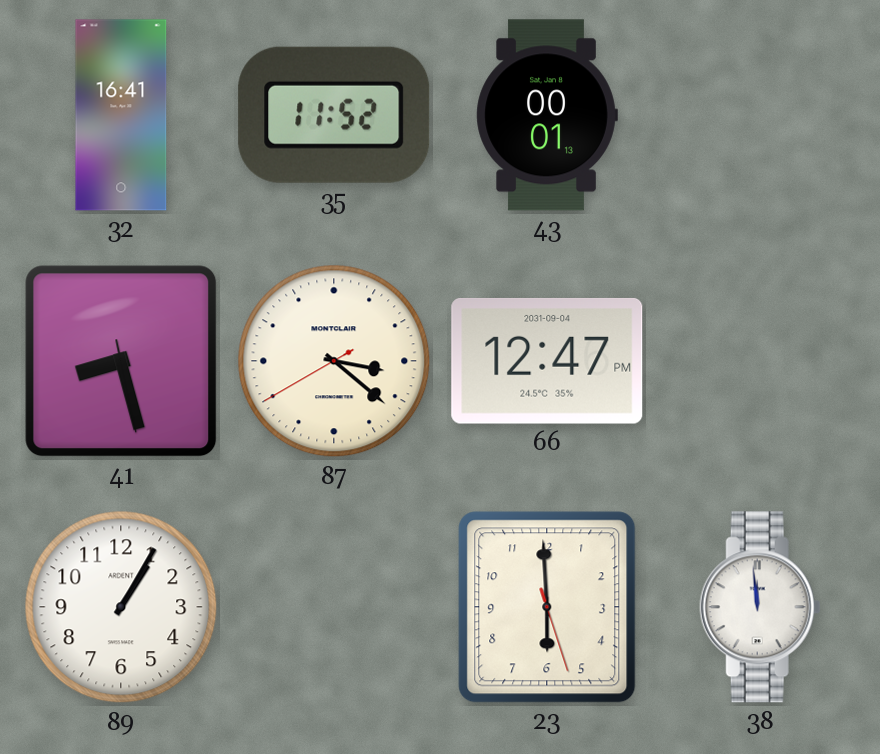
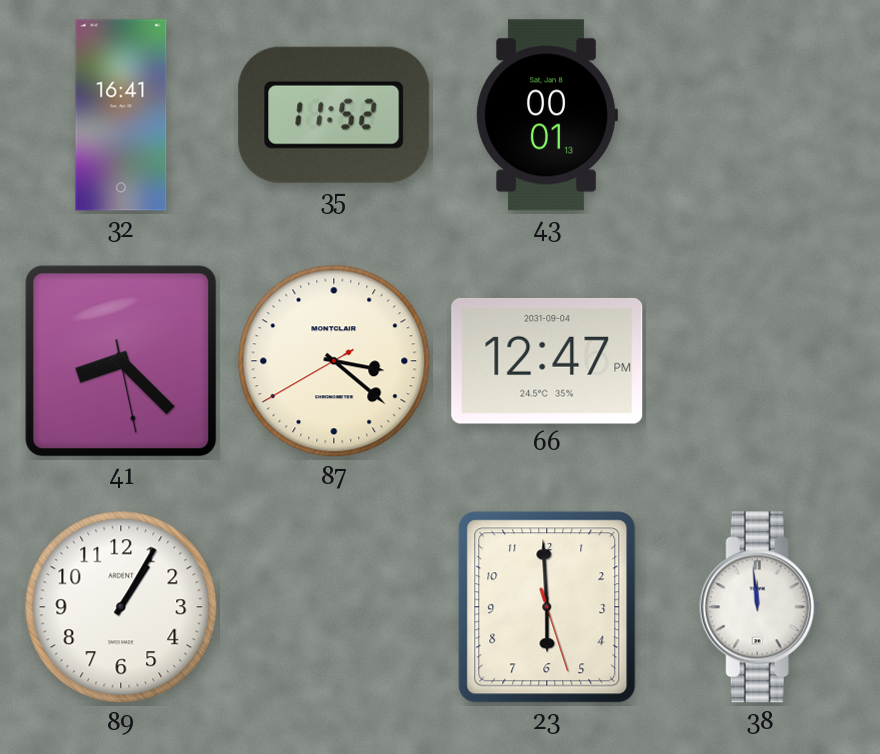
41: 8:27 -> 8:22 (121, 361)
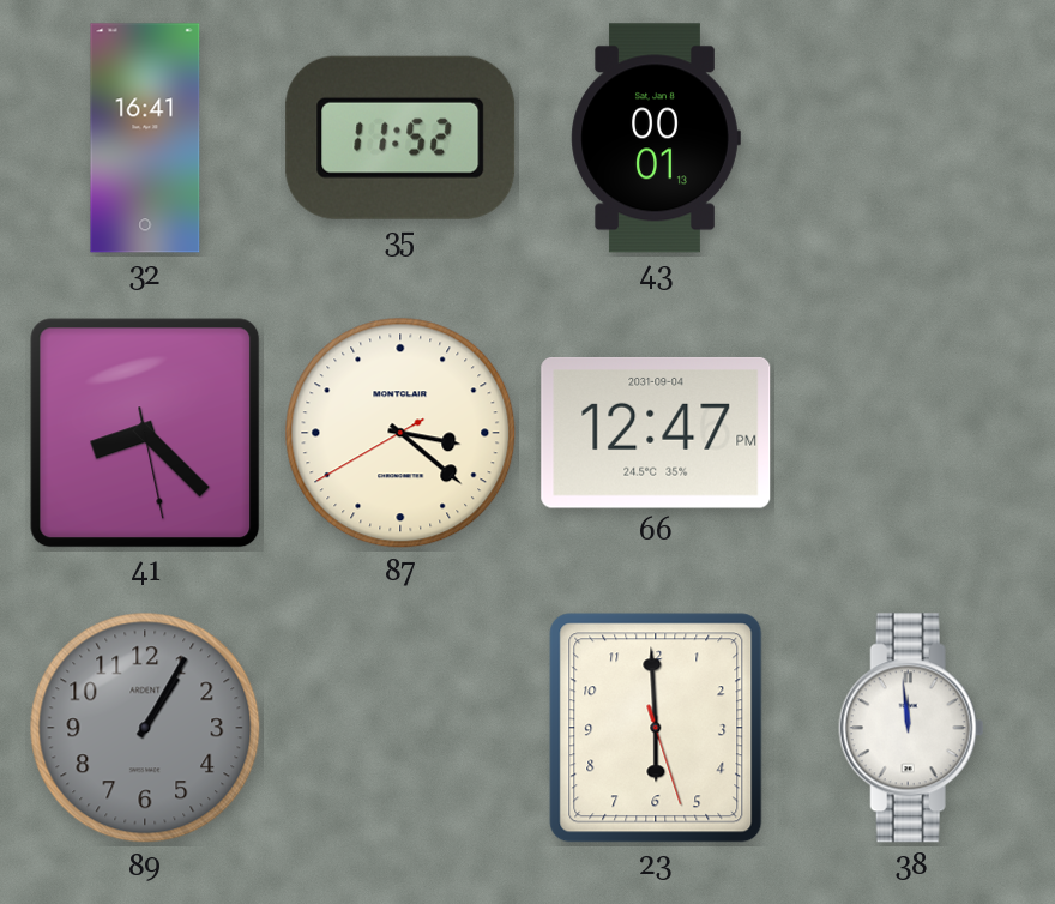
89 dial: white -> grey (145, 728)
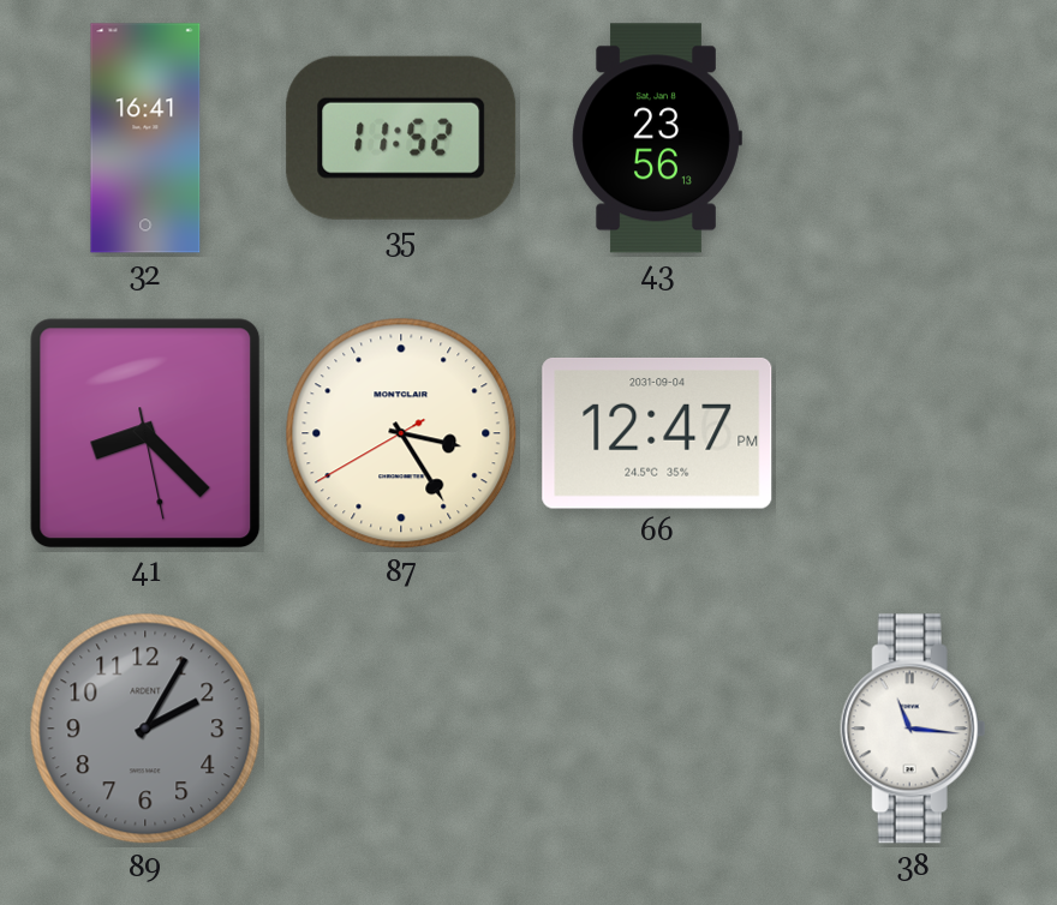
43: 00:01 -> 23:56 (657, 138)
87: 3:21 -> 3:24 (401, 433)
89: 1:05 -> 2:05 (145, 729)
23: 5:59 -> none (656, 728)
38: 11:59 -> 11:16 (913, 729)
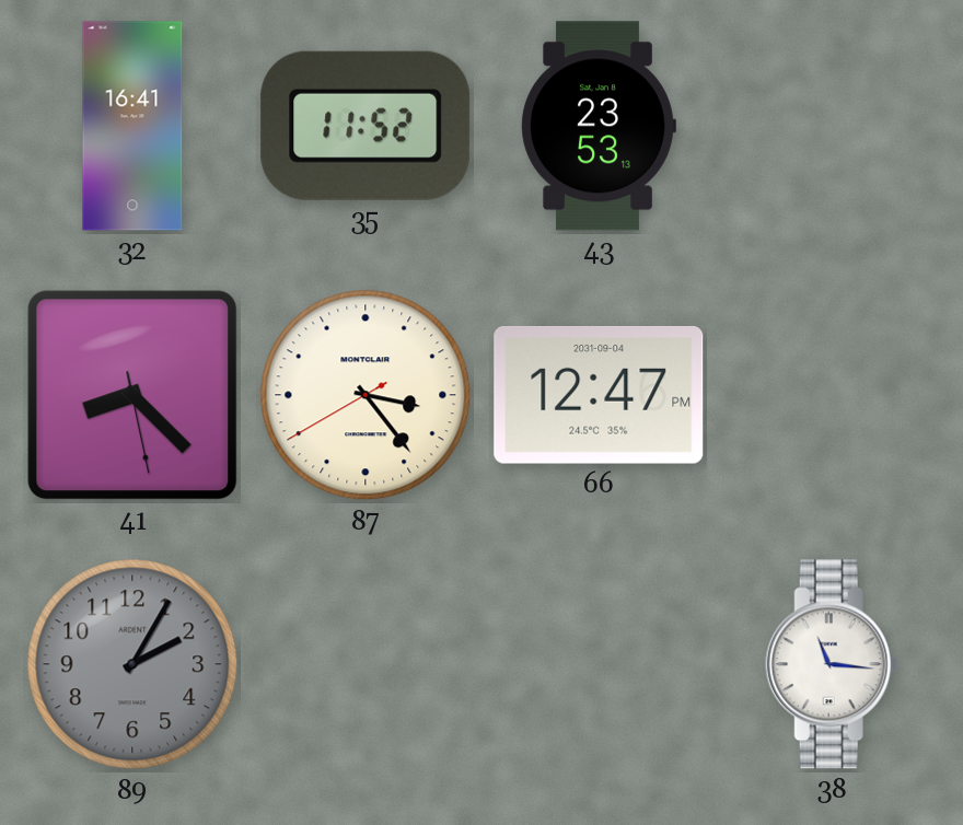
43: 23:56 -> 23:53 (599, 126)
87: 3:24 -> 3:23 (366, 395)
